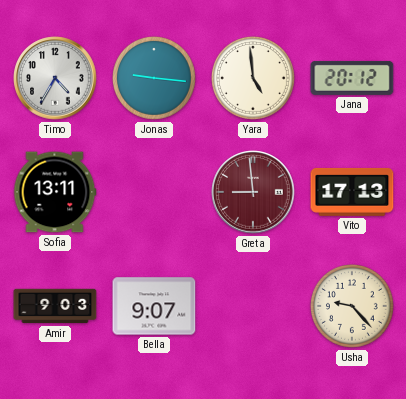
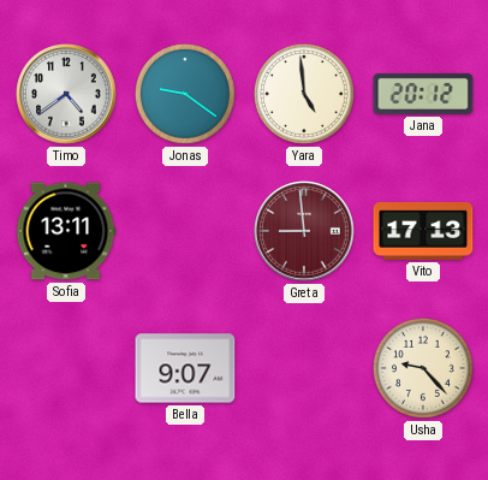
Timo: 4:35 -> 4:39 (66, 94)
Jonas: 9:16 -> 9:21 (185, 94)
Amir: 9:03 -> none (55, 306)
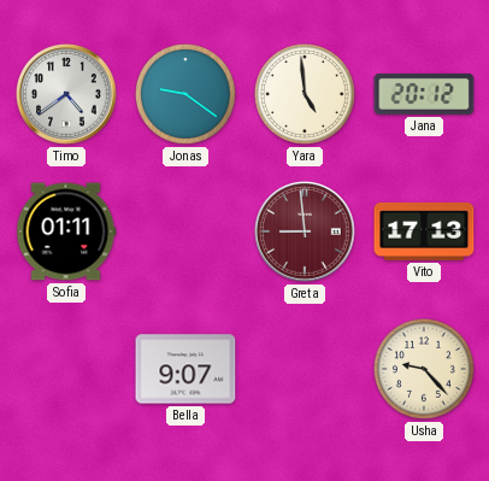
Sofia: 13:11 -> 01:11 (66, 231)
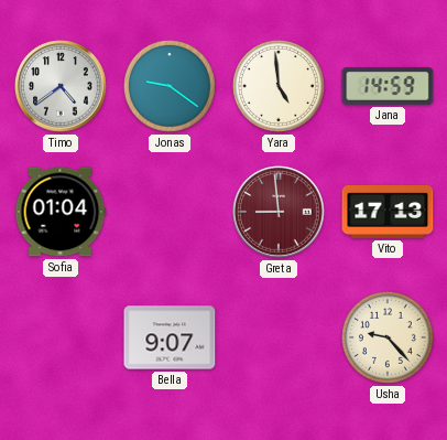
Jana: 20:12 -> 14:59 (388, 86)
Sofia: 01:11 -> 01:04 (61, 212)
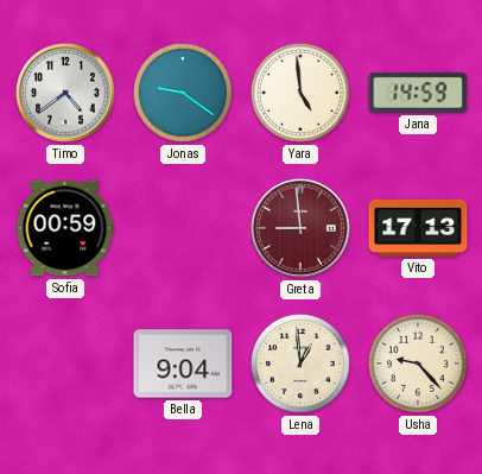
Sofia: 01:04 -> 00:59 (65, 228)
Bella: 9:07 -> 9:04 (183, 364)
Lena: none -> 12:59 (300, 364)
